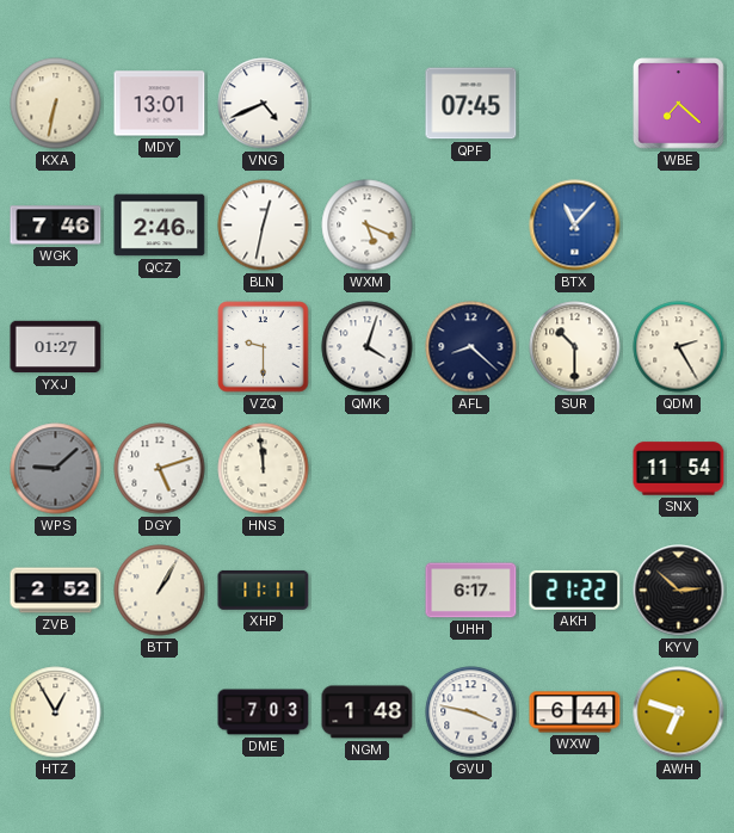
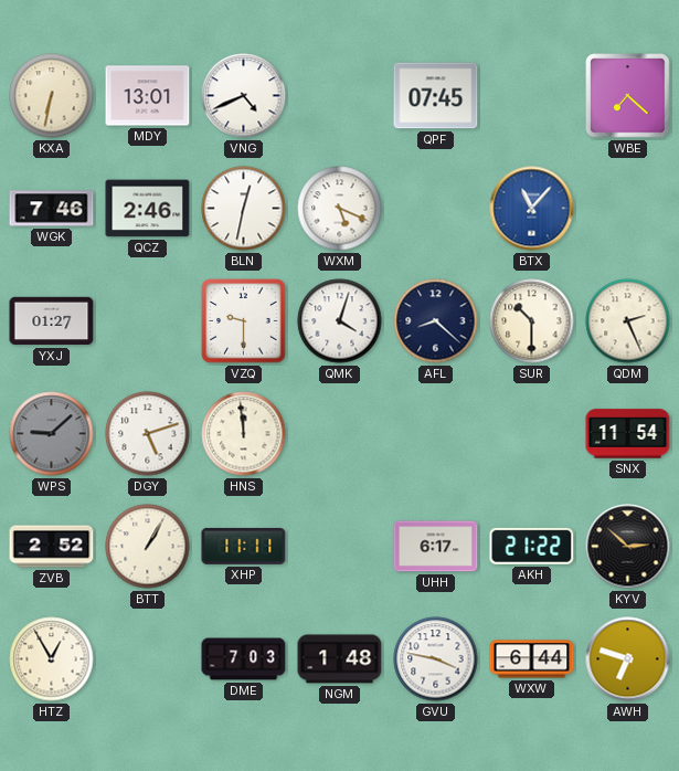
QDM: 2:25 -> 2:26 (628, 321)
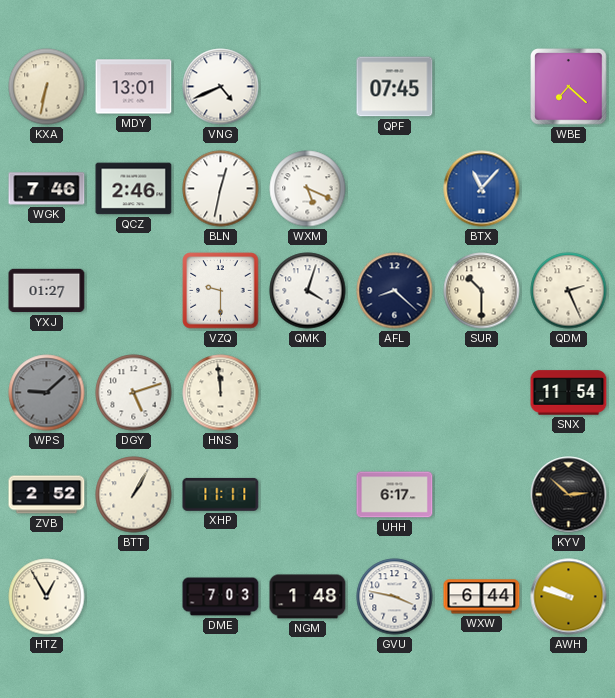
AKH: 21:22 -> none (532, 546)
AWH: 6:48 -> 9:48 (569, 597)
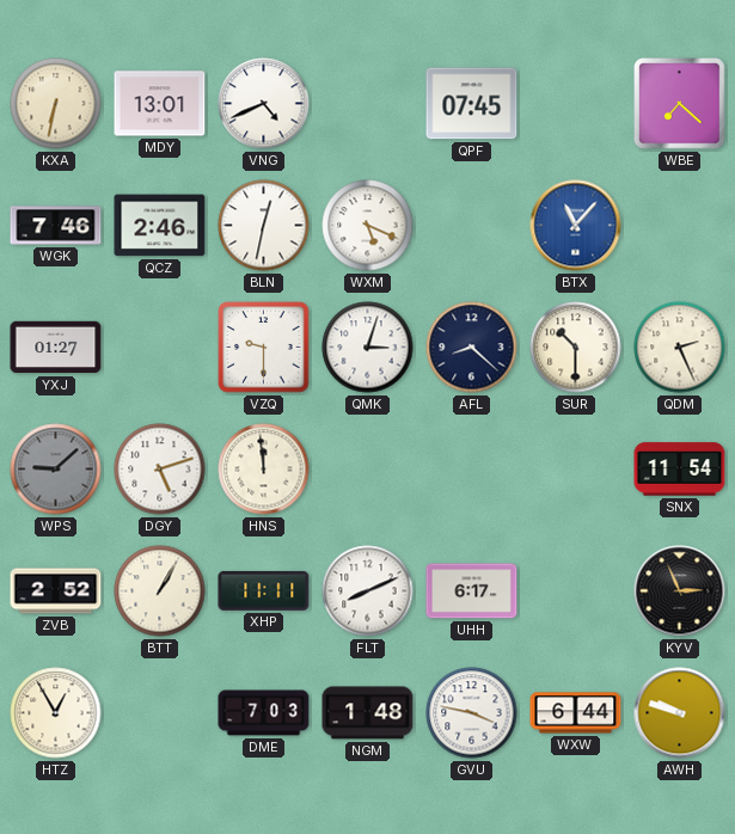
QMK: 4:03 -> 3:03 (368, 348)
FLT: none -> 8:11 (368, 591)
KYV: 2:52 -> 2:56 (680, 591)
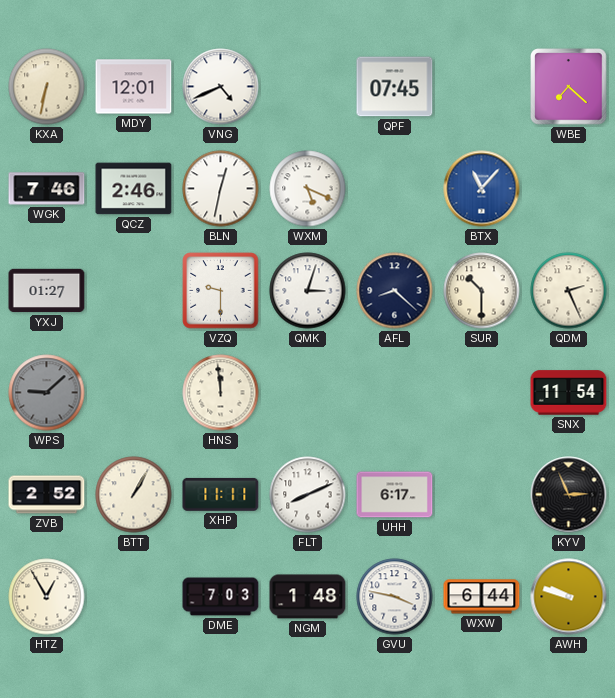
MDY: 13:01 -> 12:01 (134, 87)
DGY: 5:12 -> none (160, 470)
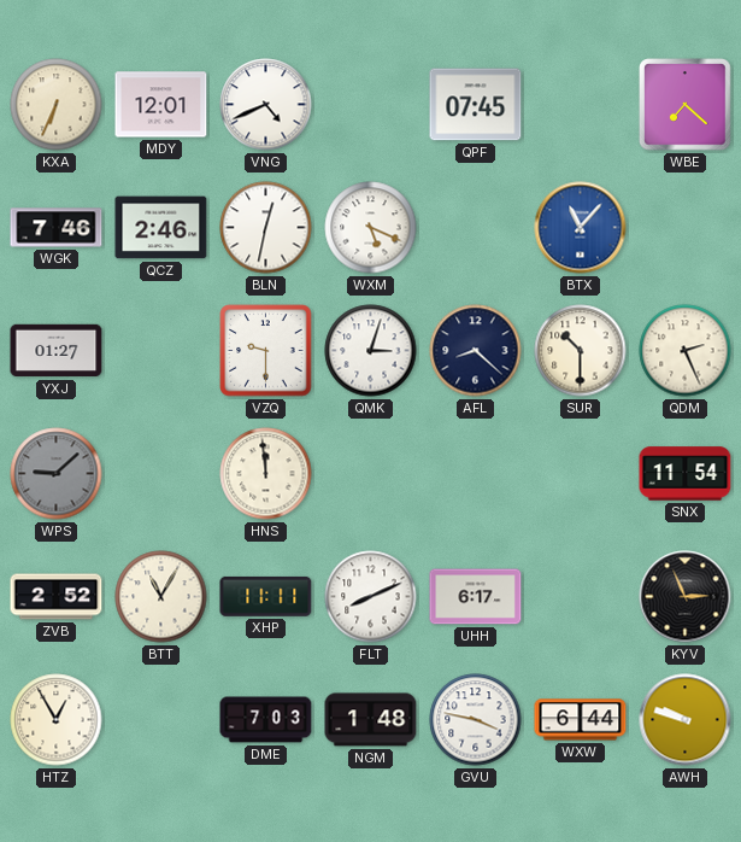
KXA: 6:32 -> 6:34 (57, 105)
BTT: 1:05 -> 11:05 (161, 597)
